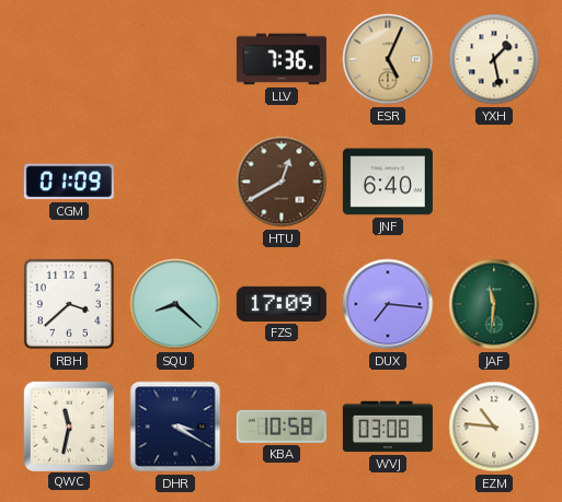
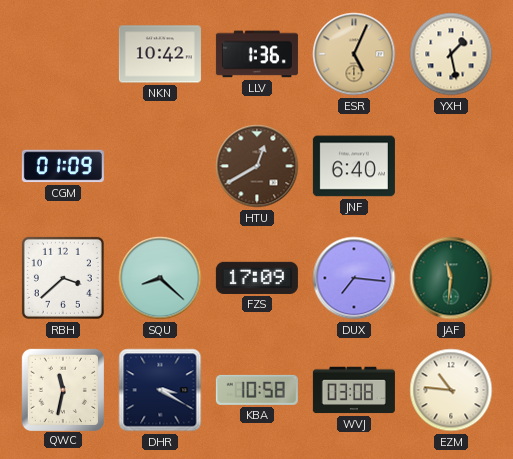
NKN: none -> 10:42 (160, 54)
LLV: 7:36 -> 1:36 (257, 54)
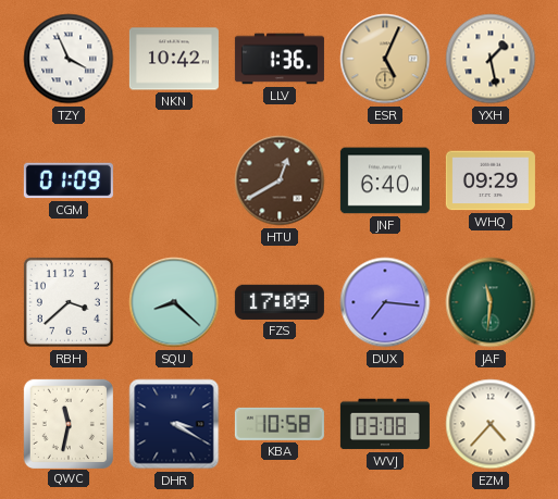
TZY: none -> 3:56 (69, 59)
WHQ: none -> 09:29 (491, 180)
EZM: 10:46 -> 4:37 (491, 424)
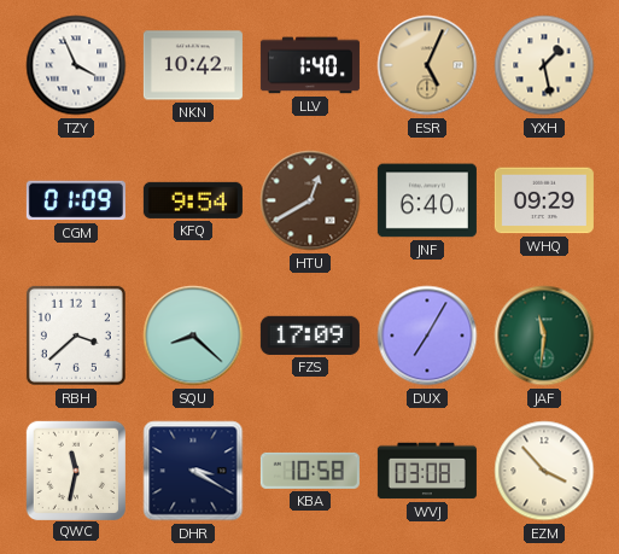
LLV: 1:36 -> 1:40 (310, 65)
KFQ: none -> 9:54 (193, 200)
DUX: 7:16 -> 7:05 (427, 336)
EZM: 4:37 -> 3:53 (544, 471)
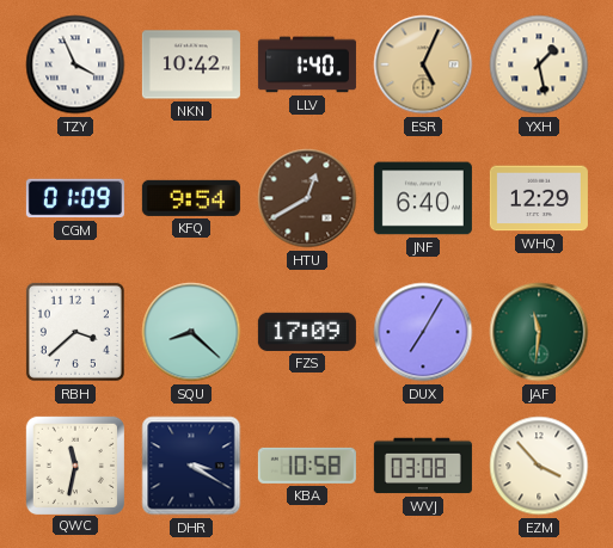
WHQ: 09:29 -> 12:29 (539, 198)
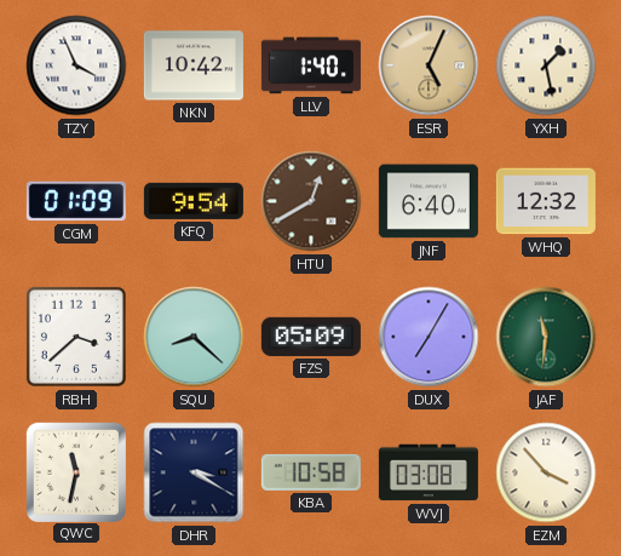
WHQ: 12:29 -> 12:32 (546, 201)
FZS: 17:09 -> 05:09 (311, 337)
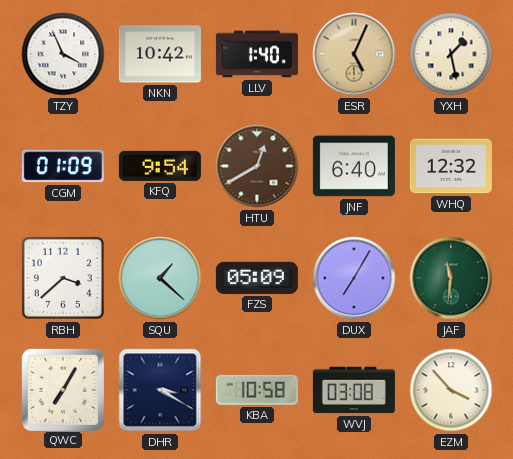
SQU: 8:22 -> 1:22 (160, 278)
QWC: 11:32 -> 7:05 (62, 389)
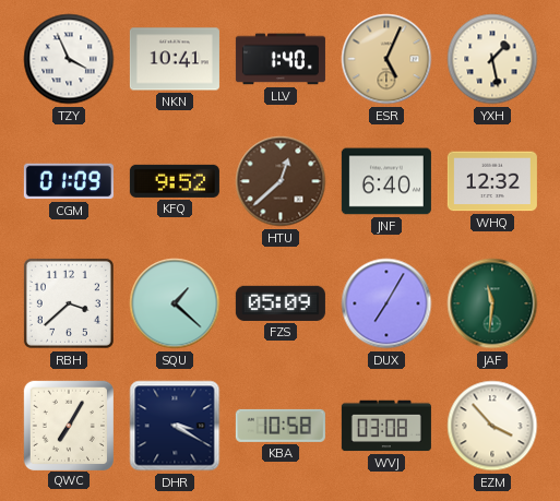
NKN: 10:42 -> 10:41 (175, 59)
KFQ: 9:54 -> 9:52 (175, 181)
HTU: 12:40 -> 12:38 (281, 181)
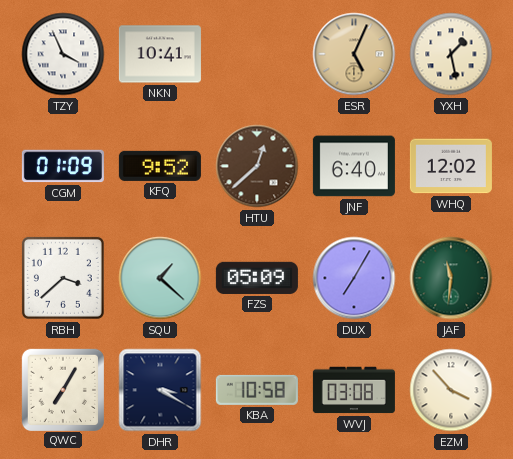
LLV: 1:40 -> none (281, 59)
WHQ: 12:32 -> 12:02 (451, 166)
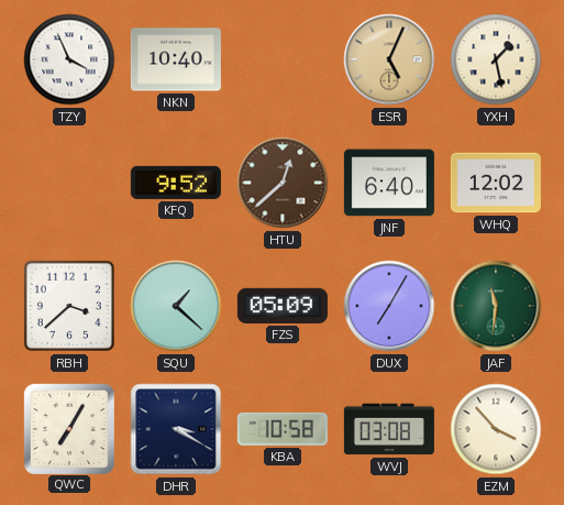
NKN: 10:41 -> 10:40 (176, 59)
CGM: 01:09 -> none (63, 166)
